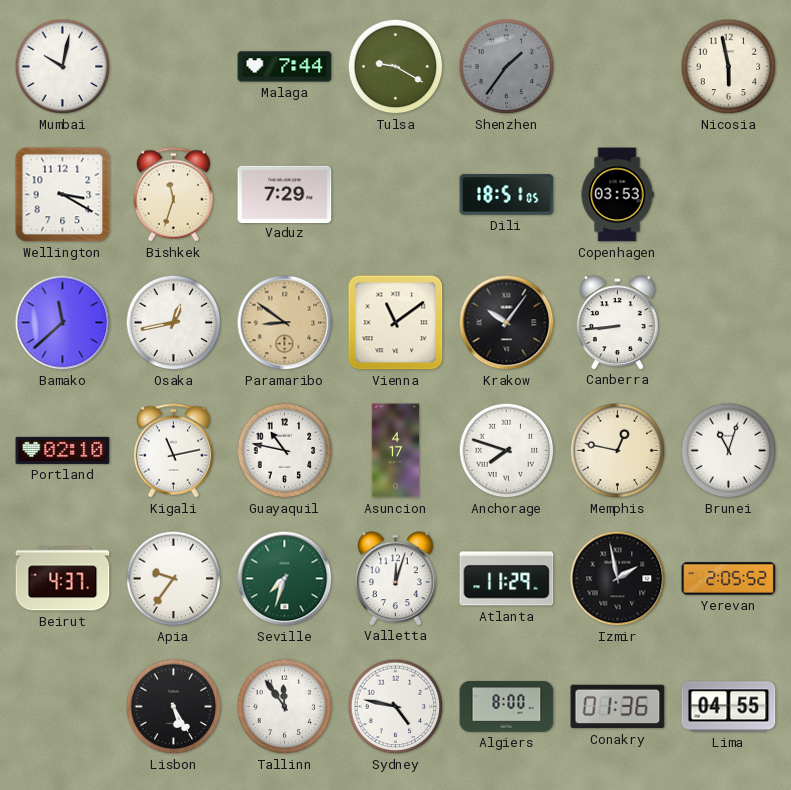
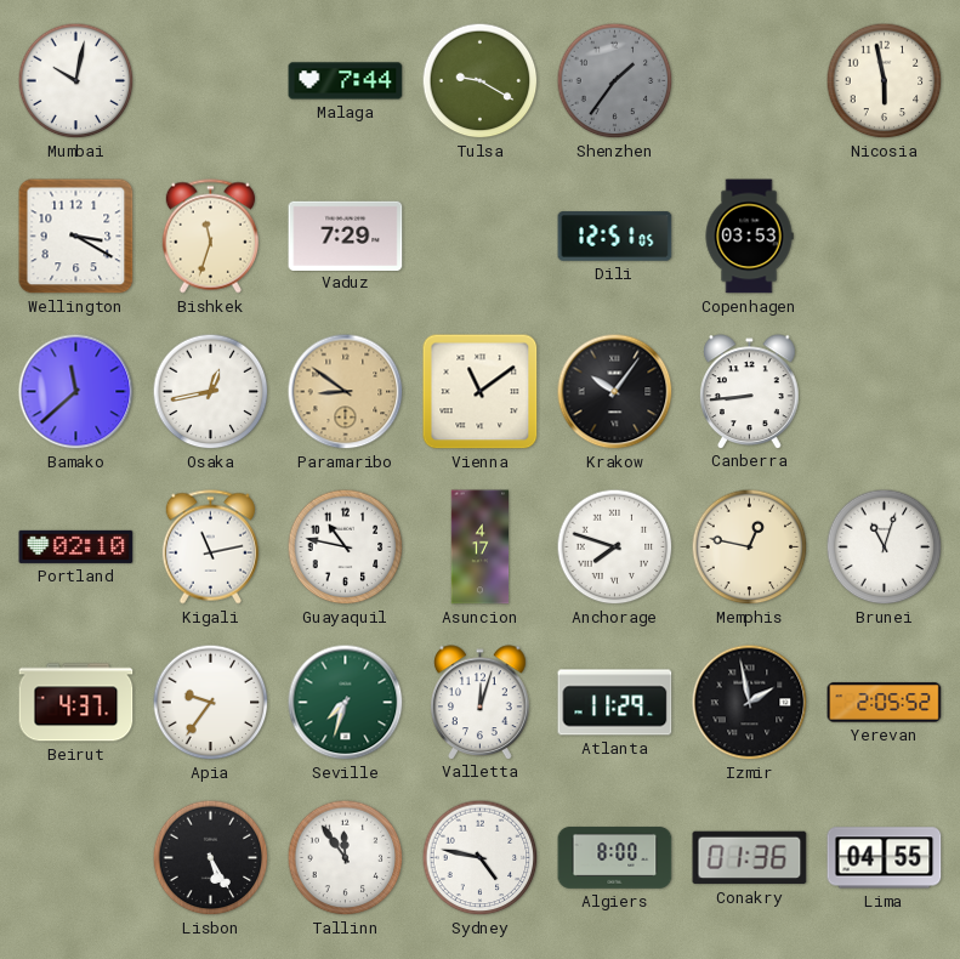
Dili: 18:51 -> 12:51 (615, 237)
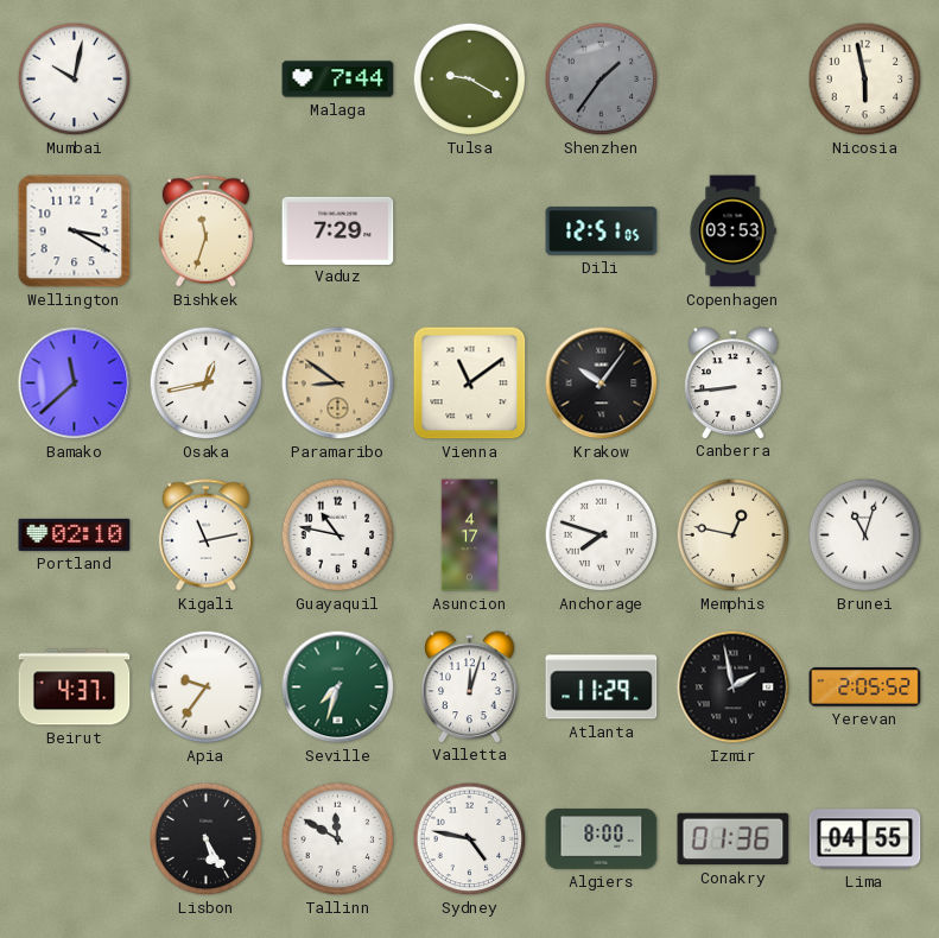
Tallinn: 11:54 -> 11:50 (338, 839)
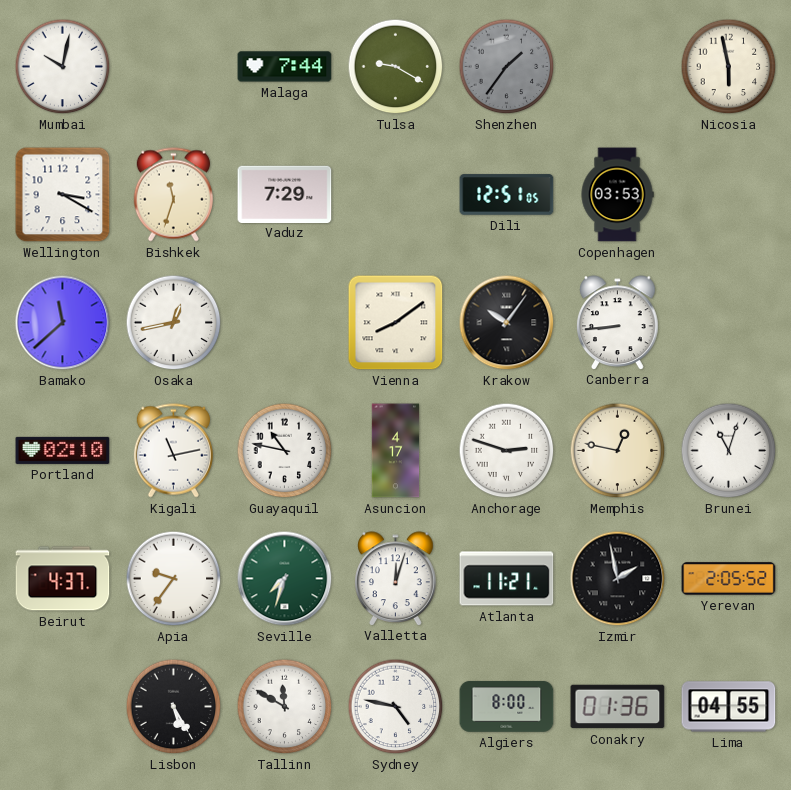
Paramaribo: 8:51 -> none (338, 384)
Vienna: 11:09 -> 8:09 (396, 323)
Anchorage: 7:48 -> 2:48 (507, 451)
Atlanta: 11:29 -> 11:21 (507, 579)
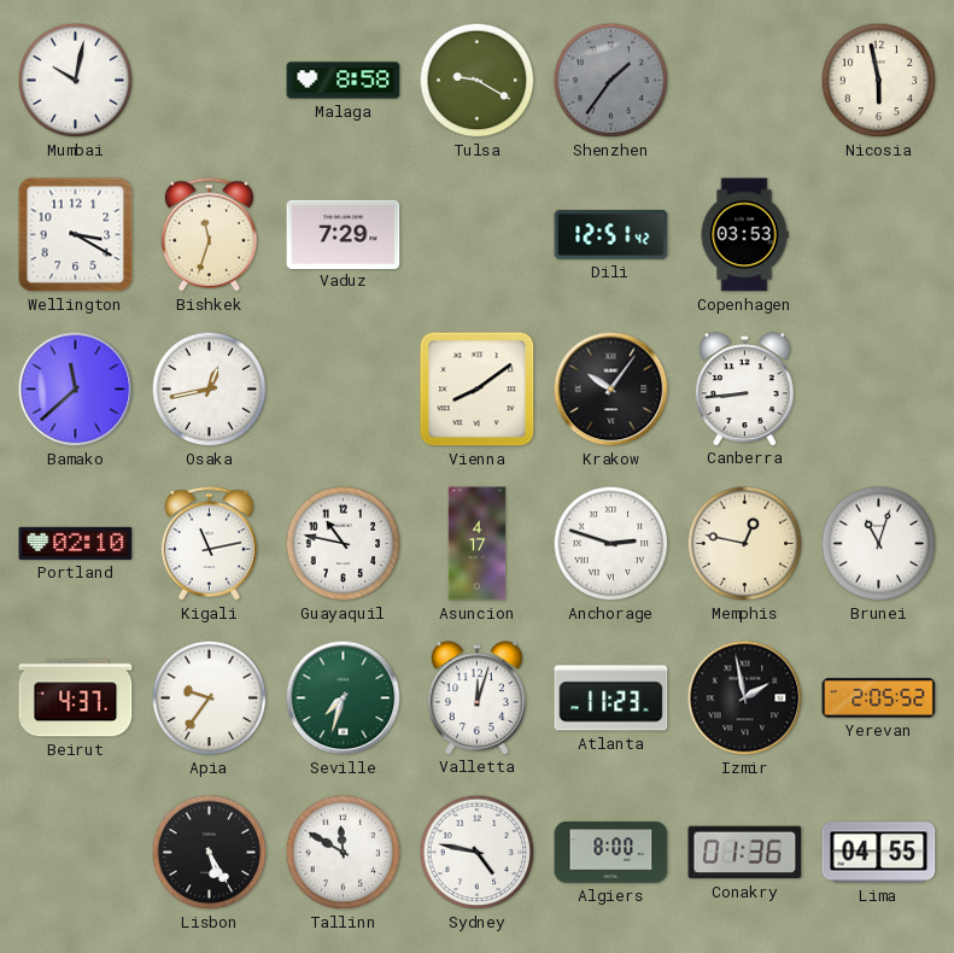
Malaga: 7:44 -> 8:58 (344, 81)
Dili: 12:51:05 -> 12:51:42 (611, 235)
Atlanta: 11:21 -> 11:23 (611, 698)
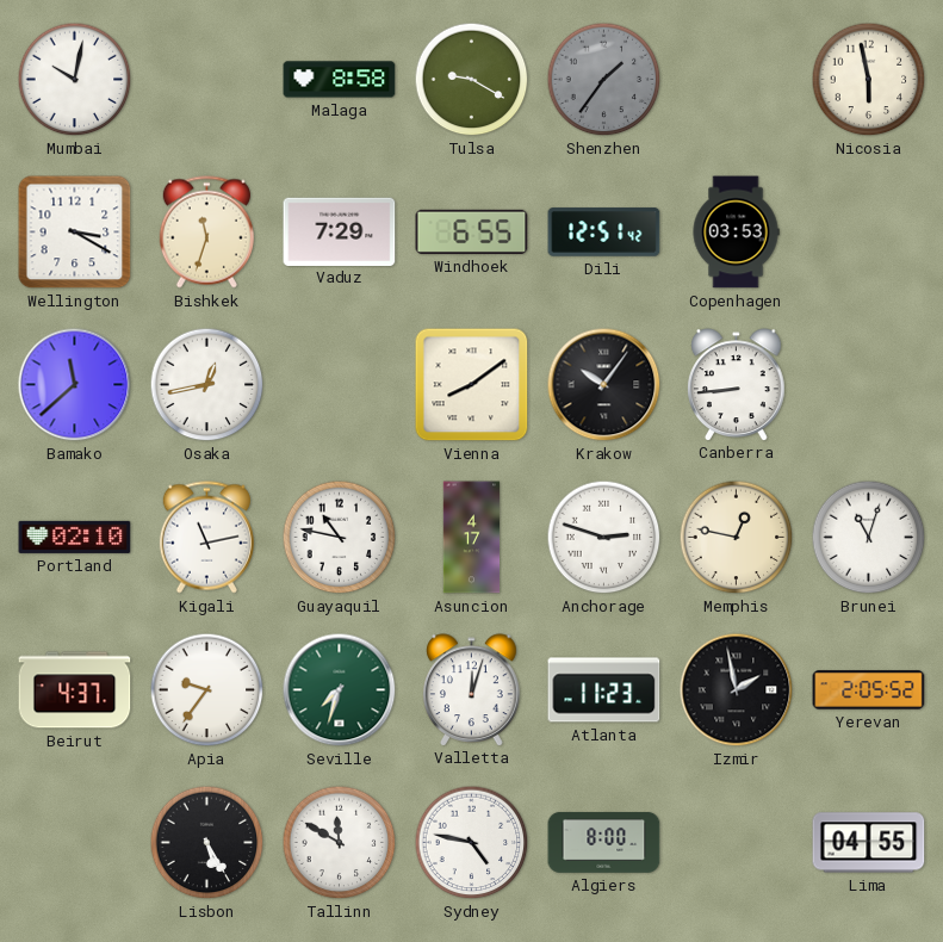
Windhoek: none -> 6:55 (472, 231)
Conakry: 01:36 -> none (745, 853)
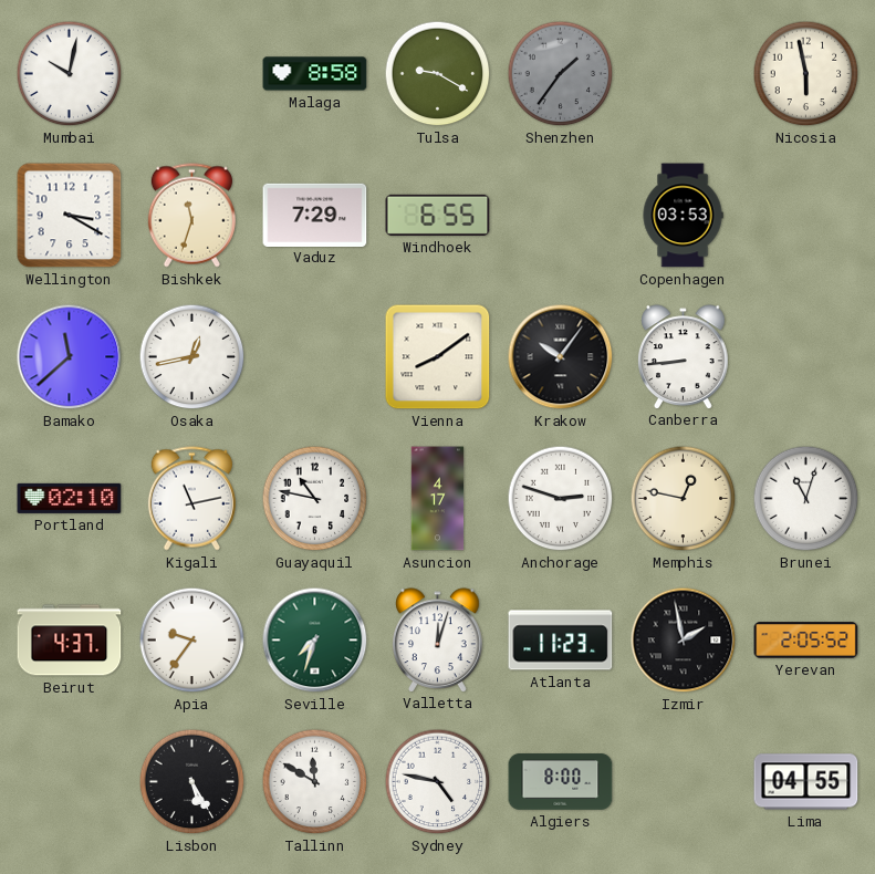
Dili: 12:51 -> none (604, 233)
